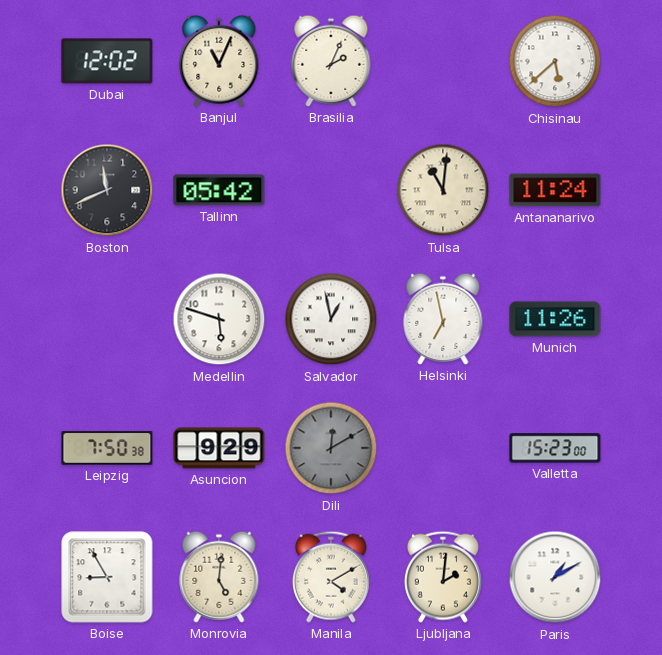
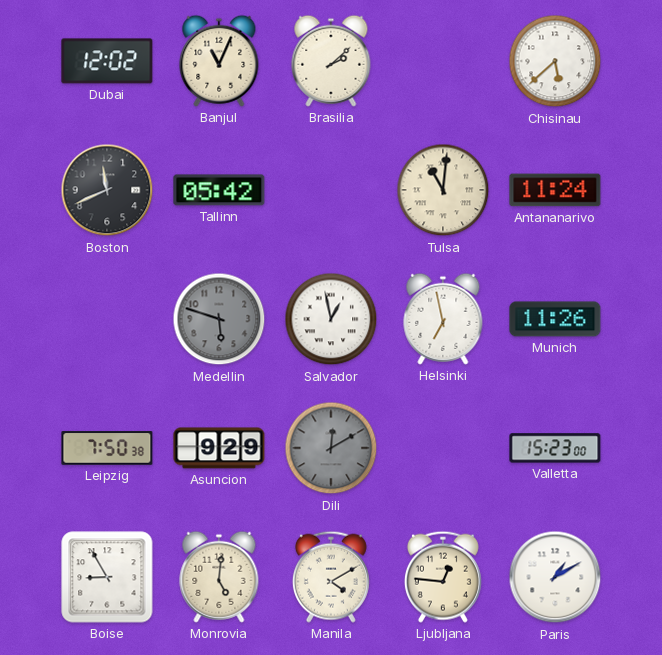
Brasilia: 2:04 -> 2:08 (331, 61)
Medellin dial: white -> grey (219, 319)
Ljubljana: 2:01 -> 12:46 (443, 577)
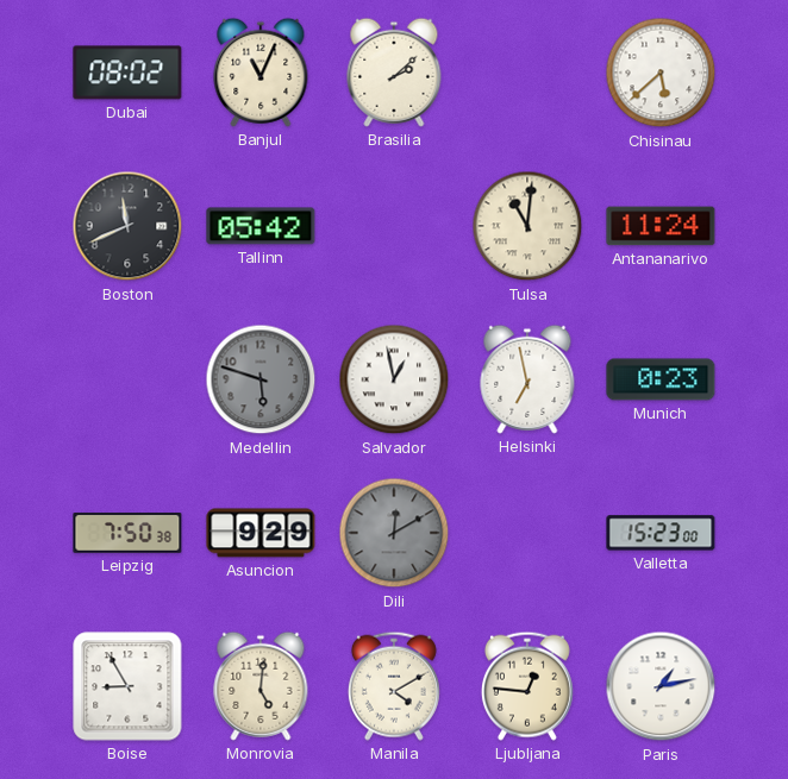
Dubai: 12:02 -> 08:02 (127, 73)
Munich: 11:26 -> 0:23 (661, 379)
Paris: 1:10 -> 1:13 (661, 686)
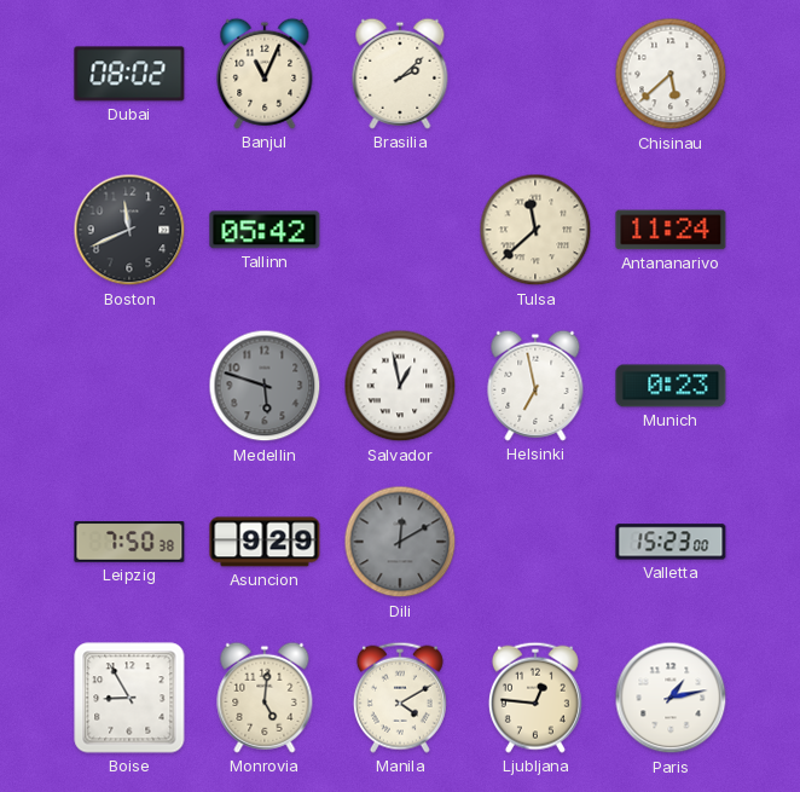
Tulsa: 11:01 -> 11:38 (535, 230)
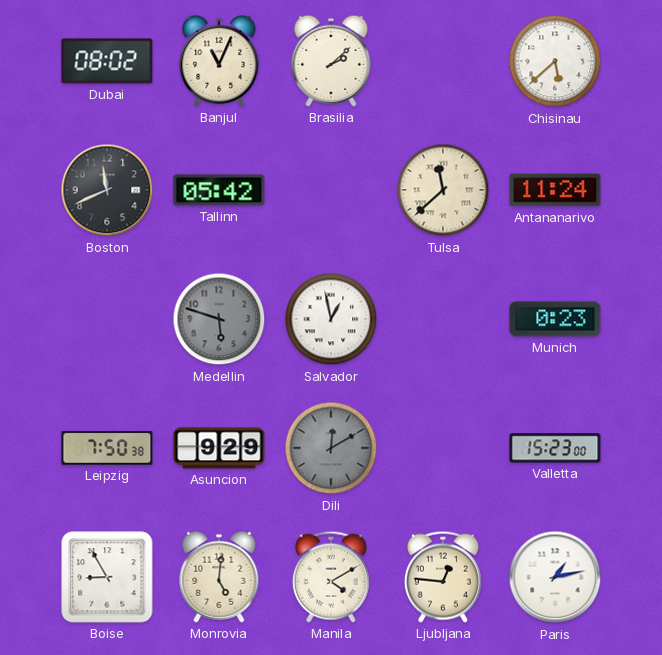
Helsinki: 6:58 -> none (535, 386)
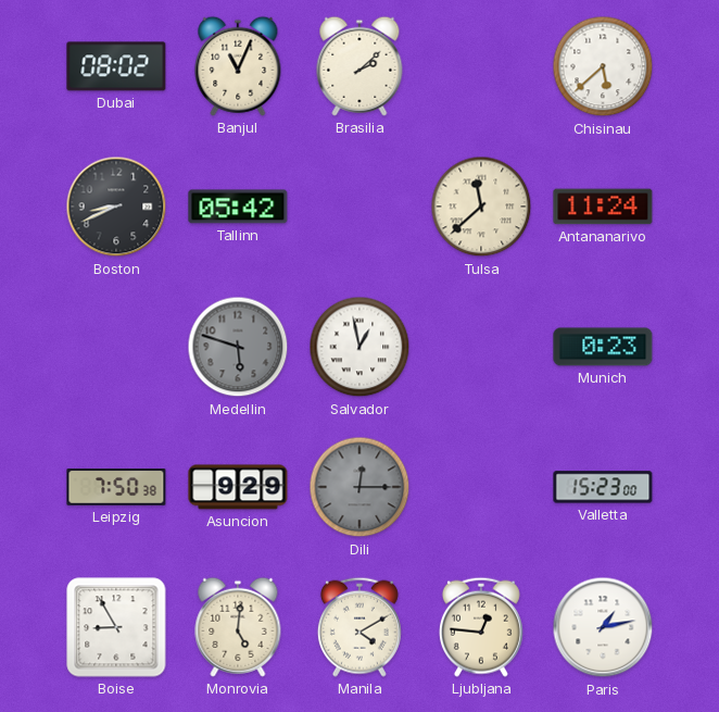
Boston: 11:41 -> 8:41 (116, 207)
Dili: 12:10 -> 12:15 (359, 487)
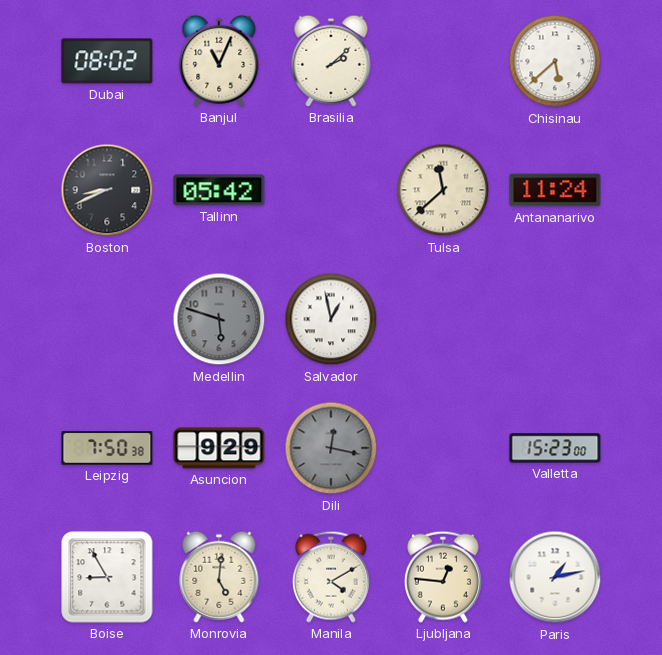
Munich: 0:23 -> none (603, 347)
Dili: 12:15 -> 12:17 (331, 448)
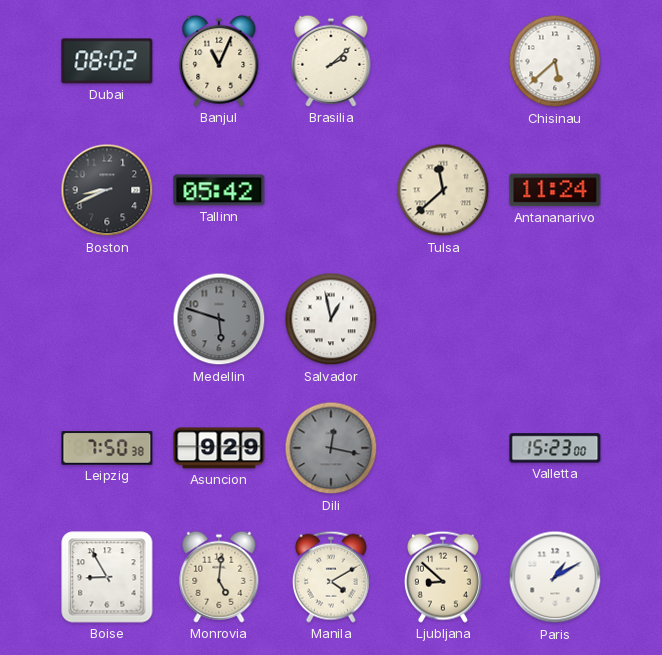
Ljubljana: 12:46 -> 8:52 (443, 577)
Paris: 1:13 -> 1:10 (555, 577)
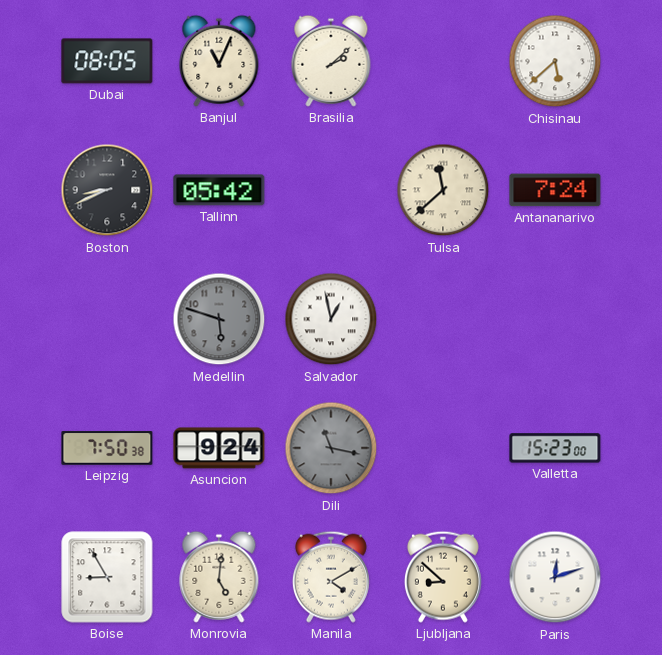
Dubai: 08:02 -> 08:05 (107, 61)
Antananarivo: 11:24 -> 7:24 (555, 190)
Asuncion: 9:29 -> 9:24 (219, 448)
Dili: 12:17 -> 11:17 (331, 448)
Paris: 1:10 -> 12:12 (555, 577)
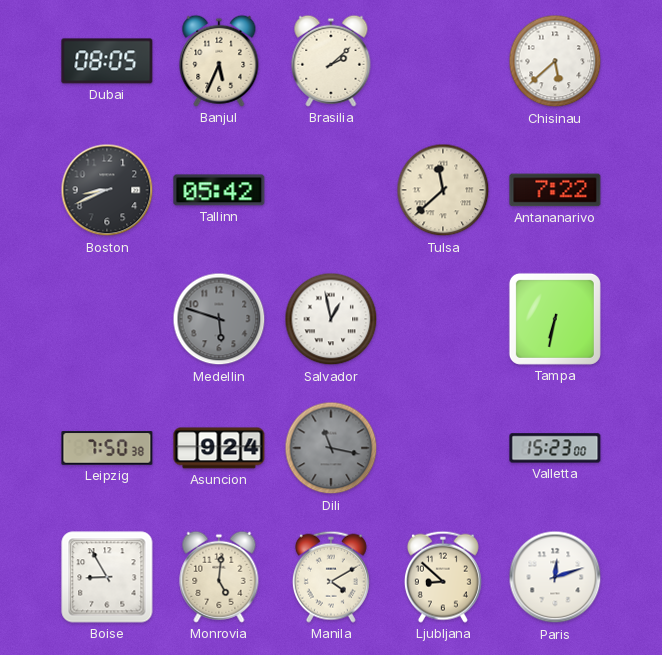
Banjul: 11:04 -> 5:34 (219, 61)
Antananarivo: 7:24 -> 7:22 (555, 190)
Tampa: none -> 6:32 (555, 319)
